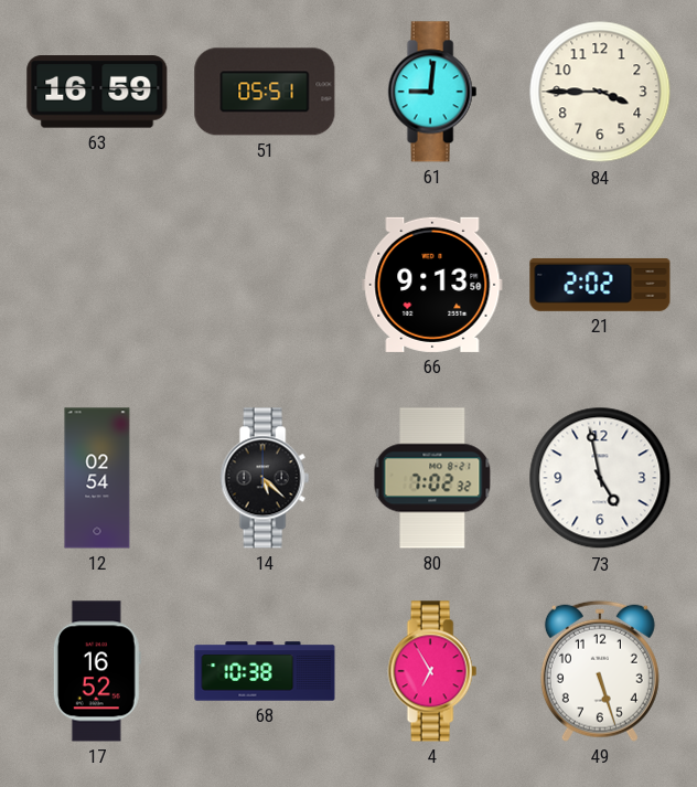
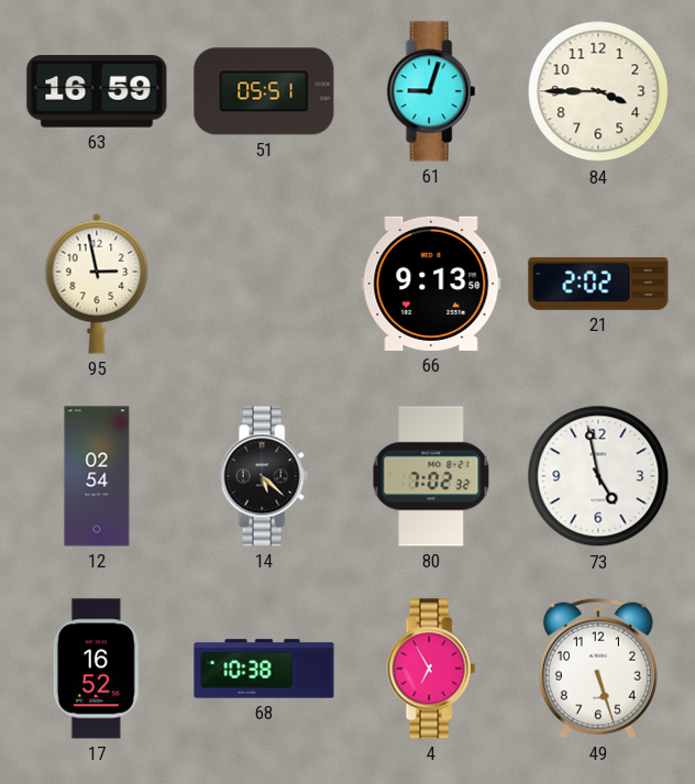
61: 9:01 -> 9:03 (431, 91)
95: none -> 2:58 (97, 284)
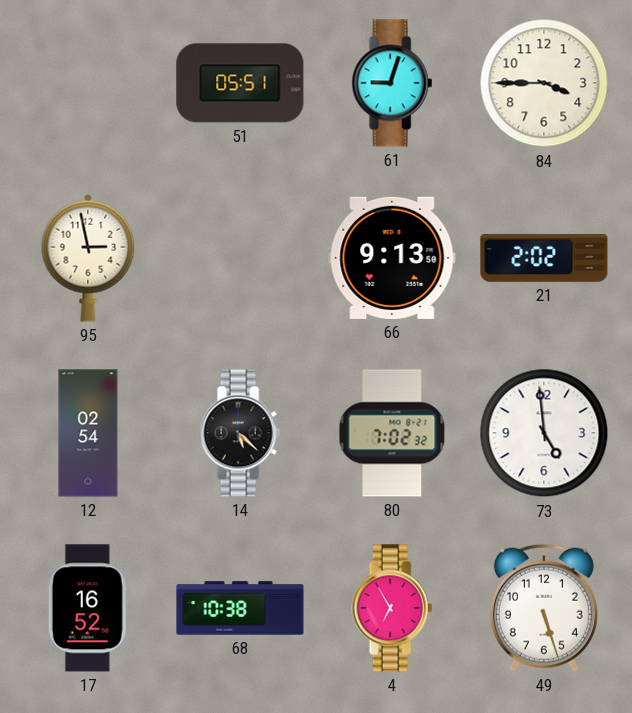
63: 16:59 -> none (97, 91)
73: 4:58 -> 4:59 (544, 433)
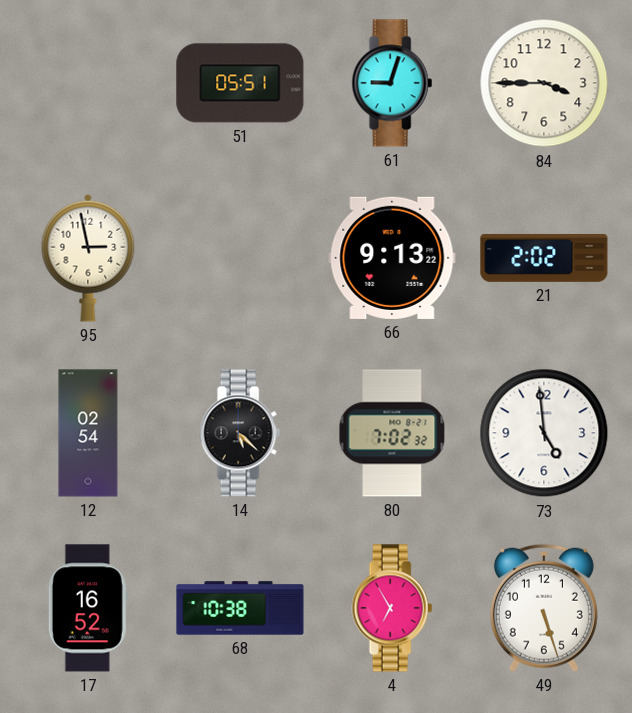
66: 9:13:50 -> 9:13:22 (392, 258)
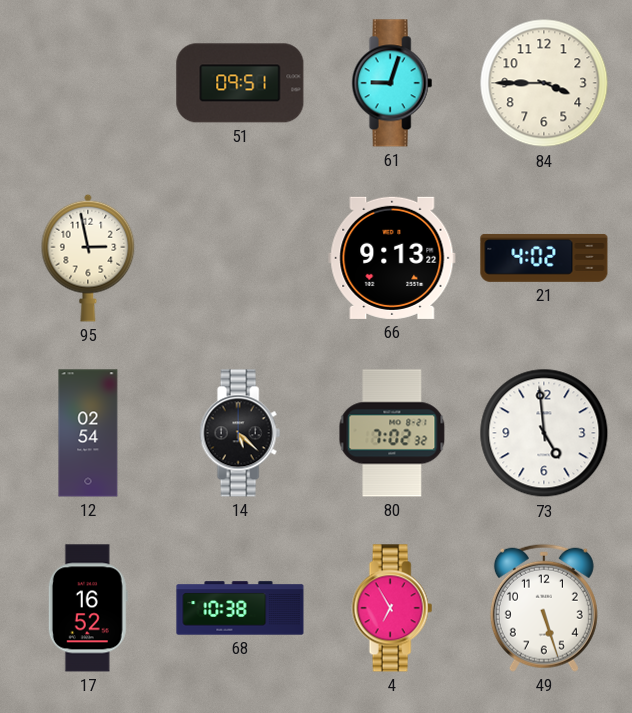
51: 05:51 -> 09:51 (240, 83)
21: 2:02 -> 4:02 (544, 258)
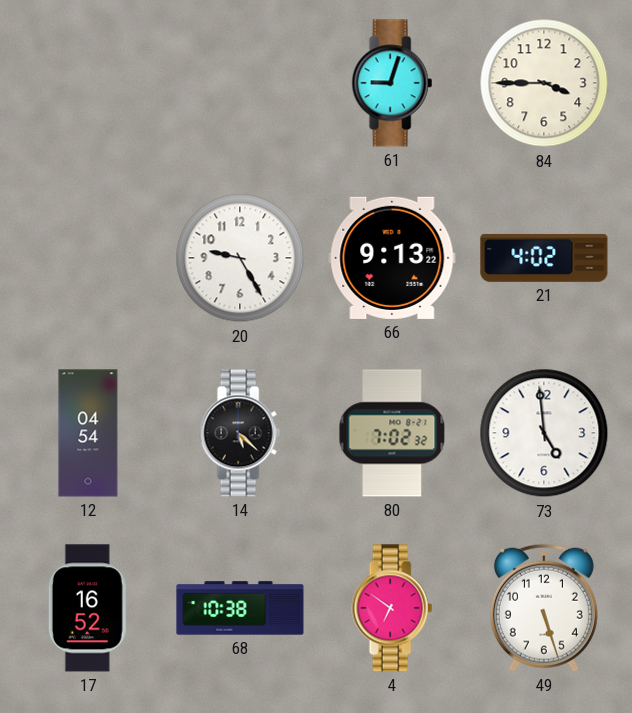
51: 09:51 -> none (240, 83)
95: 2:58 -> none (88, 258)
20: none -> 9:25 (240, 258)
12: 02:54 -> 04:54 (88, 433)
4: 6:55 -> 6:51 (392, 608)
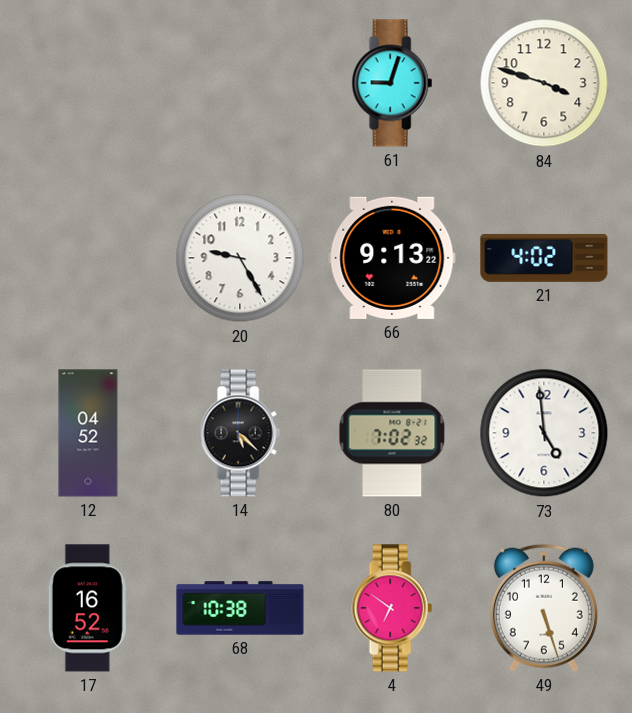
84: 3:45 -> 3:48 (544, 83)
12: 04:54 -> 04:52 (88, 433)
